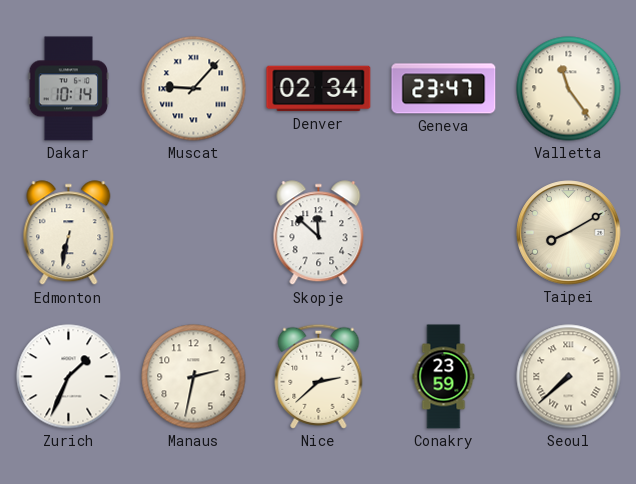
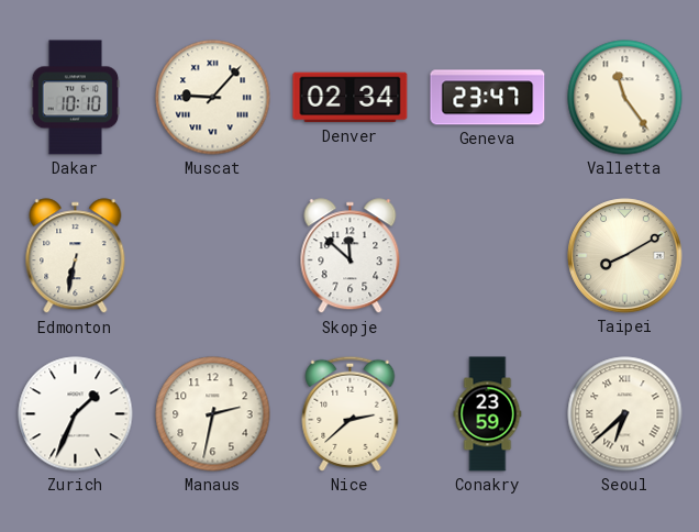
Dakar: 10:14 -> 10:10 (76, 98)
Seoul: 7:38 -> 6:38 (625, 414)
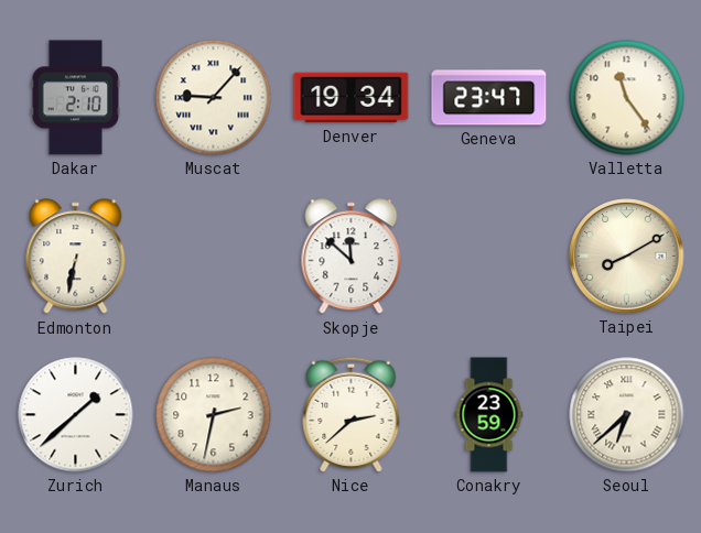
Dakar: 10:10 -> 2:10 (76, 98)
Denver: 02:34 -> 19:34 (352, 98)
Zurich: 1:34 -> 1:38 (76, 415)
